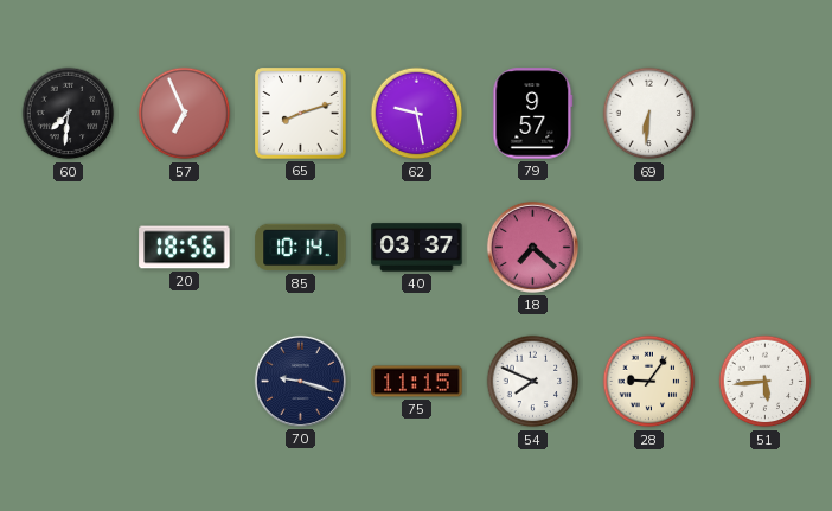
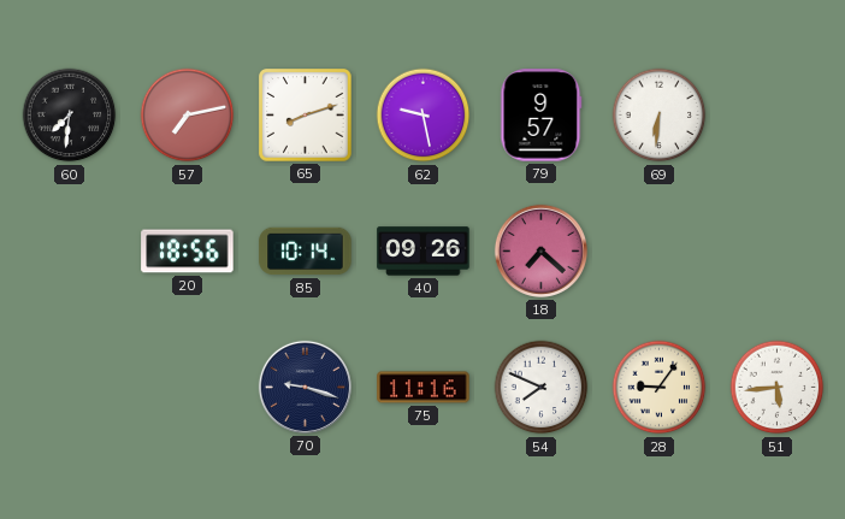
57: 6:56 -> 7:13 (188, 116)
40: 03:37 -> 09:26 (424, 252)
75: 11:15 -> 11:16 (424, 388)
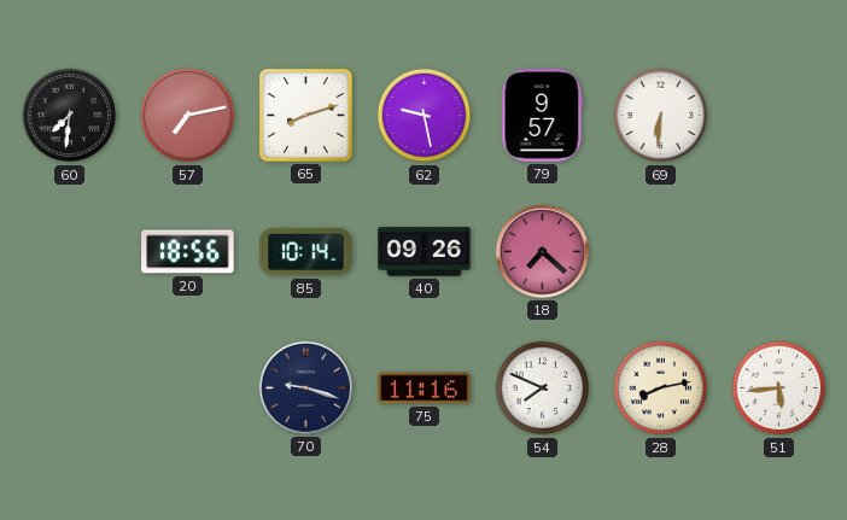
28: 9:06 -> 8:13 (661, 388)
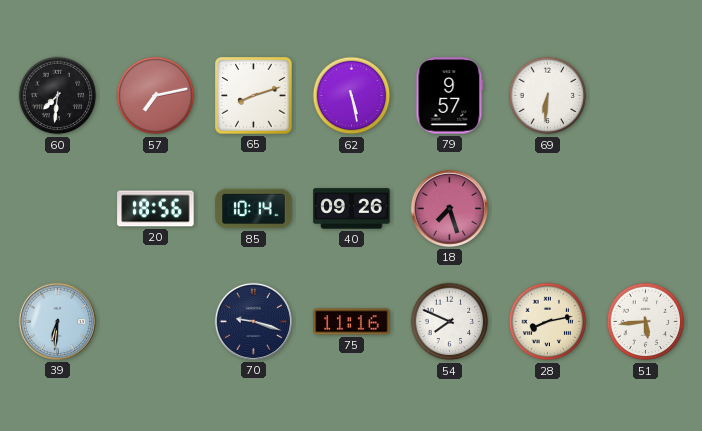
62: 9:28 -> 5:28 (352, 96)
18: 7:22 -> 7:27 (449, 208)
39: none -> 6:31 (57, 321)
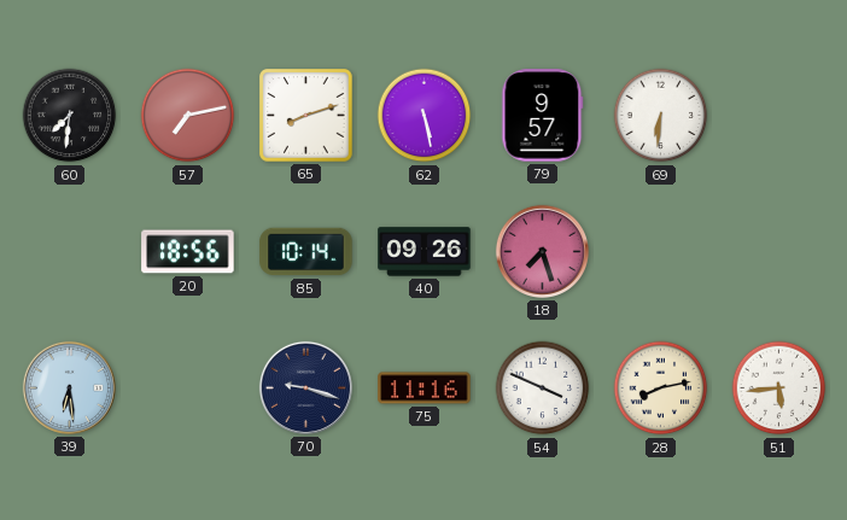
39: 6:31 -> 6:29 (69, 387)
54: 7:49 -> 3:49 (543, 388)
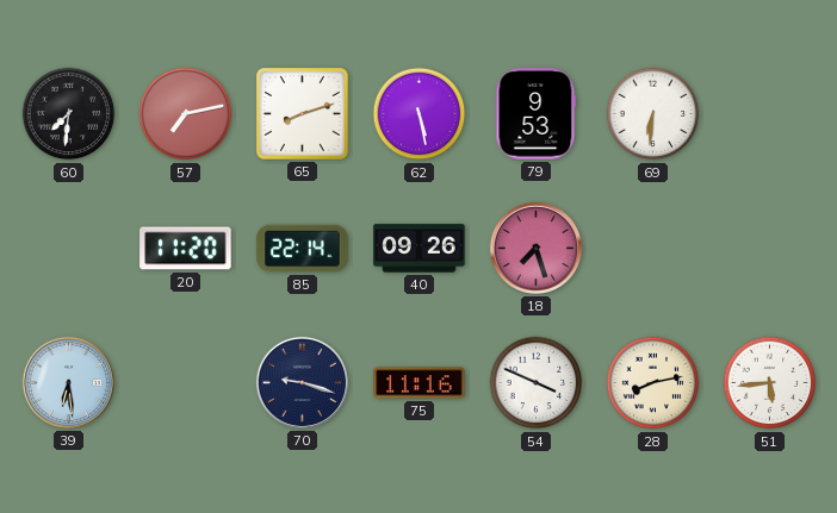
79: 9:57 -> 9:53 (537, 114)
20: 18:56 -> 11:20 (186, 249)
85: 10:14 -> 22:14 (303, 249)
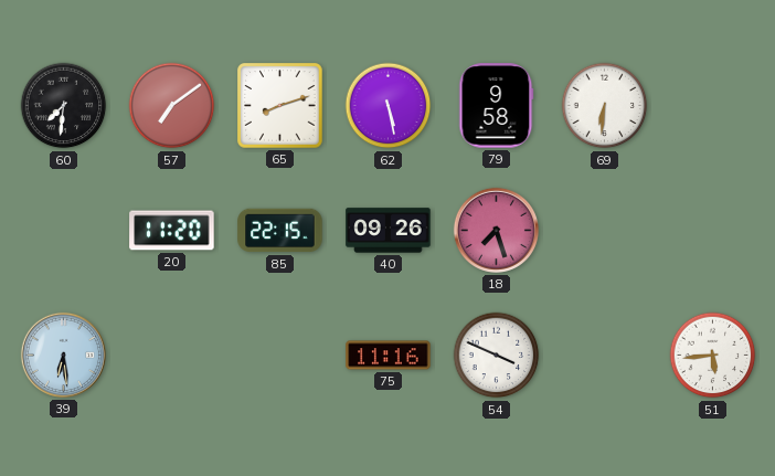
57: 7:13 -> 7:09 (172, 106)
79: 9:53 -> 9:58 (497, 106)
85: 22:14 -> 22:15 (280, 231)
70: 9:18 -> none (302, 382)
28: 8:13 -> none (653, 383)
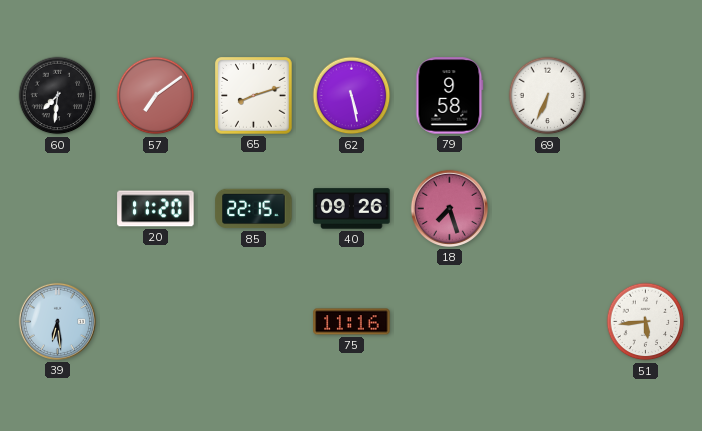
69: 6:31 -> 6:34 (548, 96)
54: 3:49 -> none (497, 356)
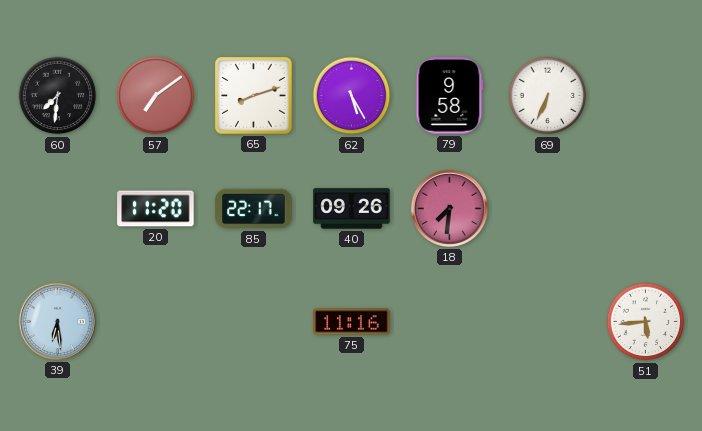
62: 5:28 -> 5:25 (352, 96)
85: 22:15 -> 22:17 (254, 209)
18: 7:27 -> 7:31 (449, 208)
